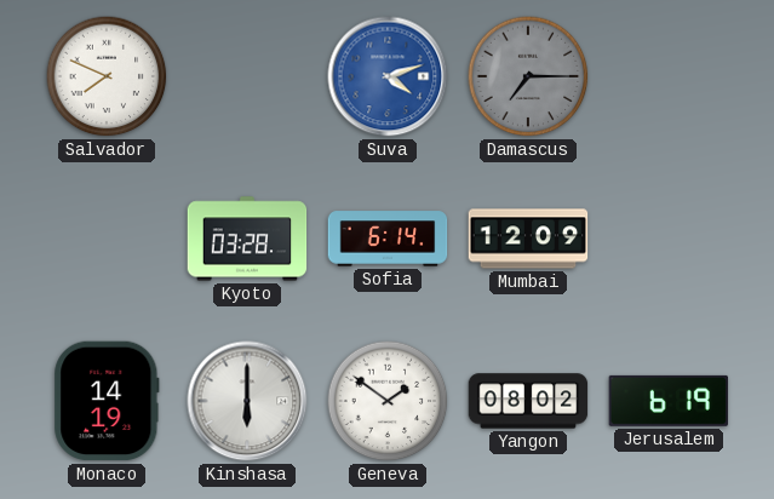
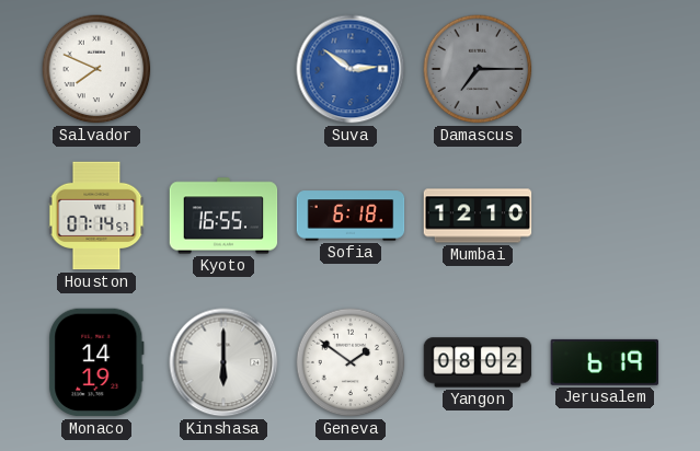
Suva: 4:12 -> 2:51 (351, 69)
Houston: none -> 07:14 (96, 216)
Kyoto: 03:28 -> 16:55 (223, 216)
Sofia: 6:14 -> 6:18 (351, 216)
Mumbai: 12:09 -> 12:10 (478, 216)
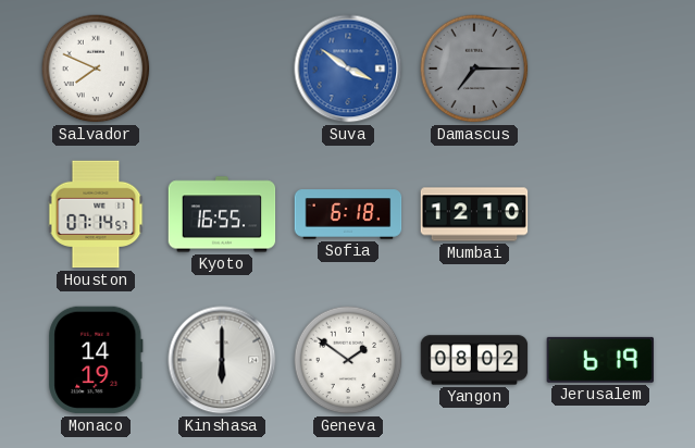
Suva: 2:51 -> 3:51 (348, 69)
